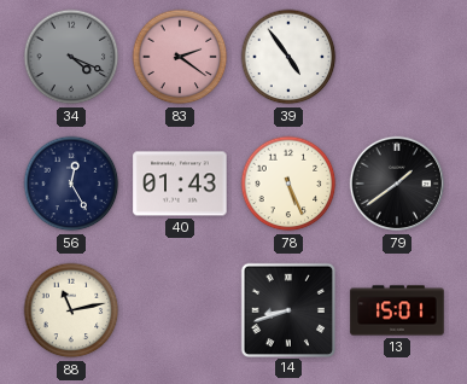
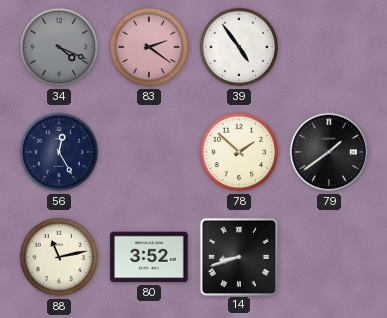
40: 01:43 -> none (180, 184)
78: 5:26 -> 1:52 (239, 152)
80: none -> 3:52 (149, 257)
13: 15:01 -> none (397, 310)
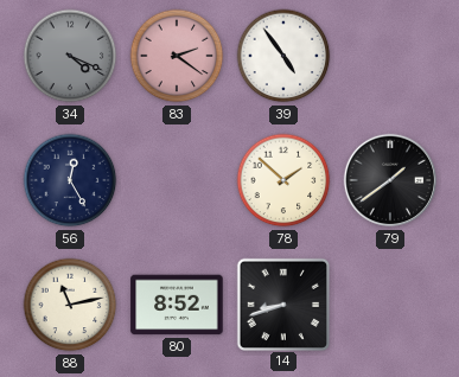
80: 3:52 -> 8:52 (177, 305)
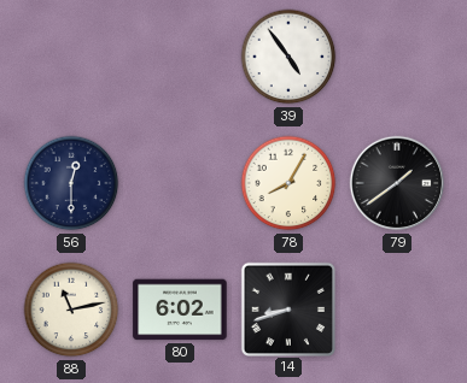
34: 4:19 -> none (70, 56)
83: 2:21 -> none (177, 56)
56: 12:25 -> 12:30 (71, 183)
78: 1:52 -> 8:05 (288, 183)
80: 8:52 -> 6:02 (180, 310)
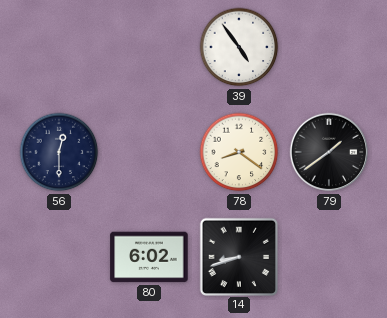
78: 8:05 -> 8:21 (239, 152)
88: 11:13 -> none (71, 310)
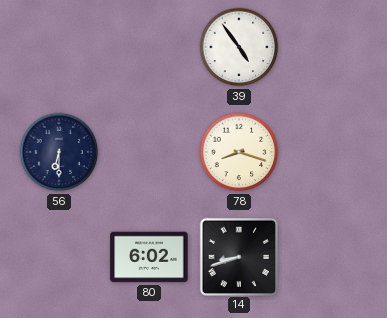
56: 12:30 -> 6:30 (59, 152)
78: 8:21 -> 8:18 (239, 152)
79: 1:39 -> none (329, 152)
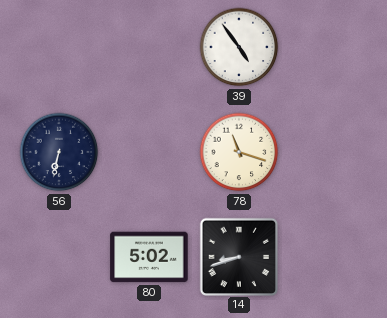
56: 6:30 -> 6:32 (59, 152)
78: 8:18 -> 11:18 (239, 152)
80: 6:02 -> 5:02 (149, 257)
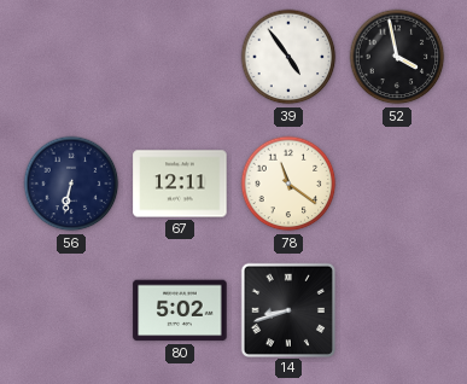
52: none -> 3:58 (397, 57)
67: none -> 12:11 (180, 184)
78: 11:18 -> 11:21 (288, 184)
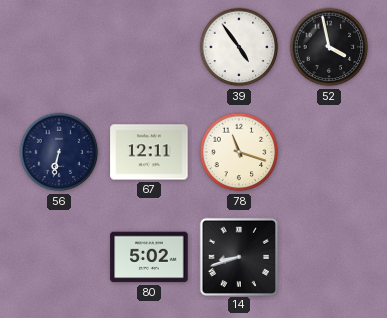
78: 11:21 -> 11:18 (239, 152)
